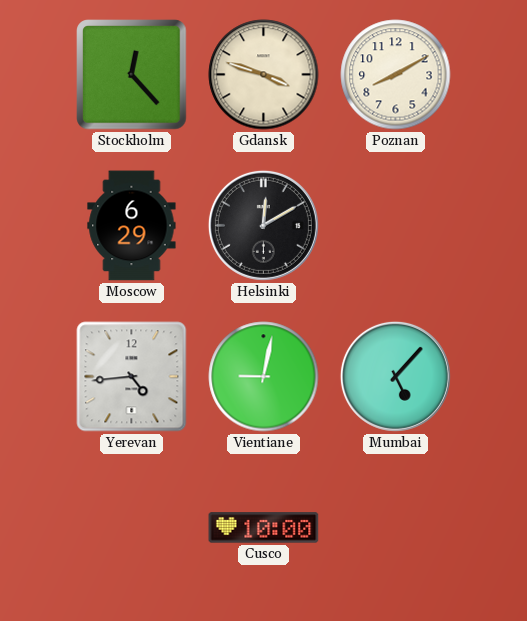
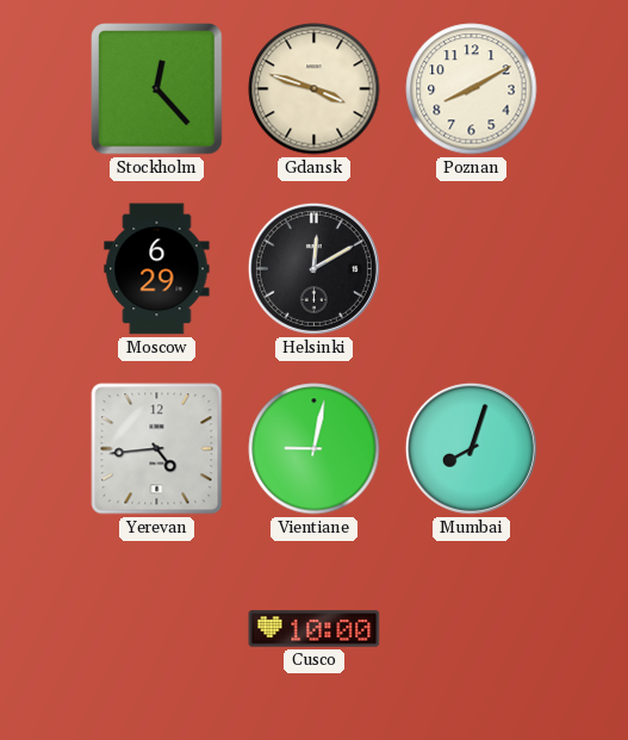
Mumbai: 5:07 -> 8:03 (471, 448)
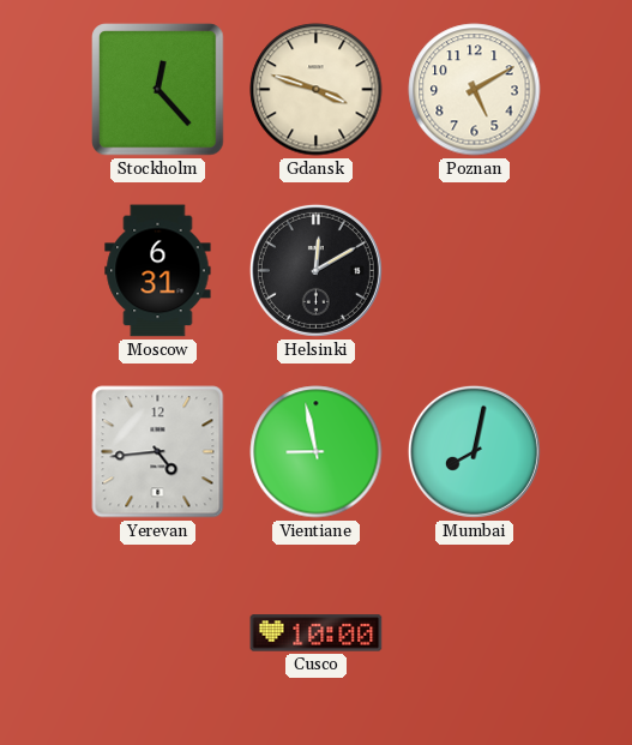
Poznan: 8:10 -> 5:10 (475, 90)
Moscow: 6:29 -> 6:31 (158, 271)
Vientiane: 9:02 -> 8:58 (317, 452)
Mumbai: 8:03 -> 8:02 (474, 451)
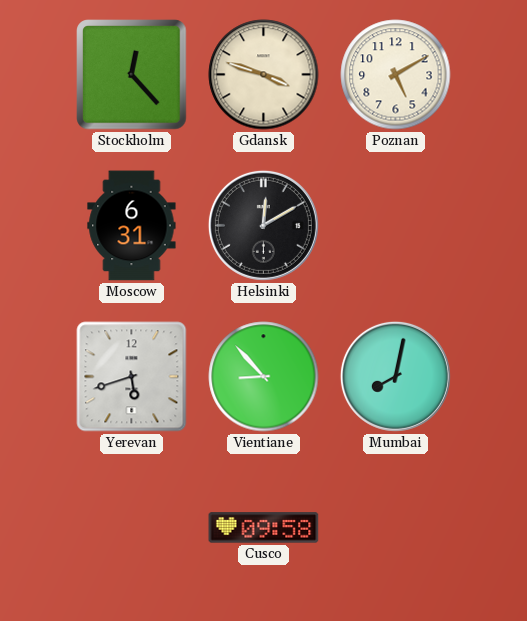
Yerevan: 4:44 -> 5:42 (132, 377)
Vientiane: 8:58 -> 8:53 (264, 377)
Cusco: 10:00 -> 09:58 (264, 528)
